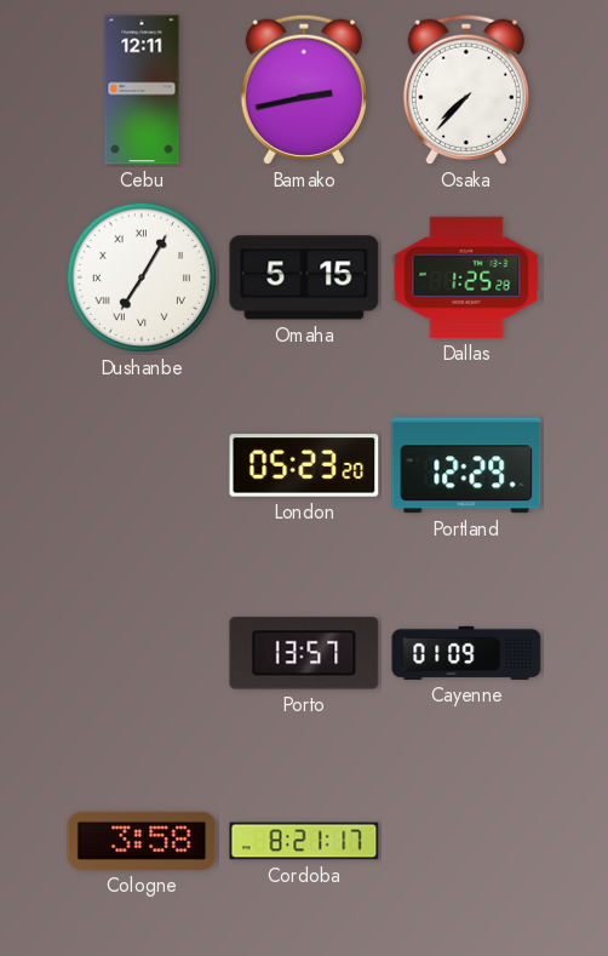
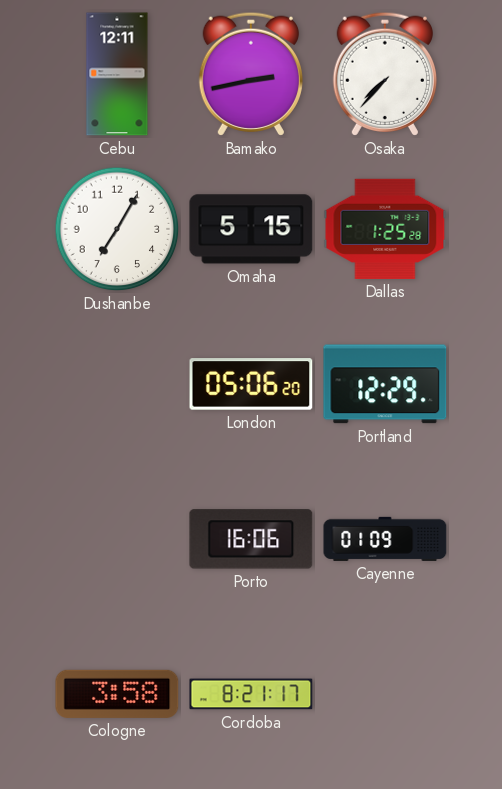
Dushanbe numerals: Roman -> Arabic (117, 229)
London: 05:23 -> 05:06 (251, 384)
Porto: 13:57 -> 16:06 (251, 539)
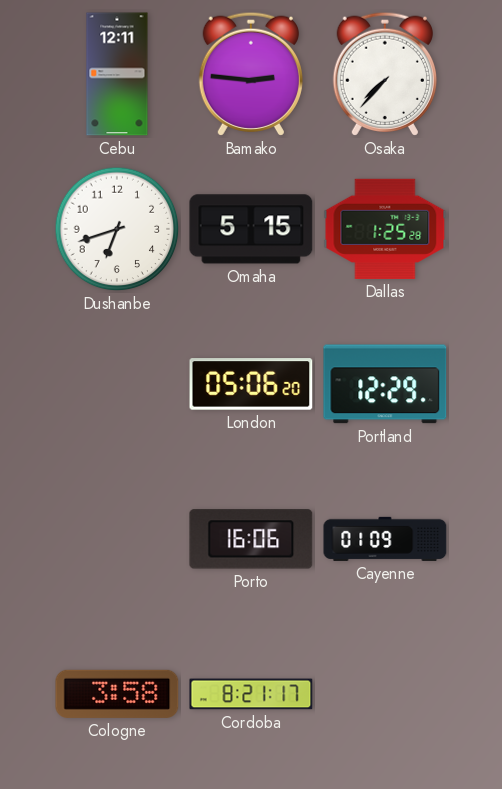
Bamako: 2:43 -> 2:46 (251, 74)
Dushanbe: 7:05 -> 6:42 (117, 229)
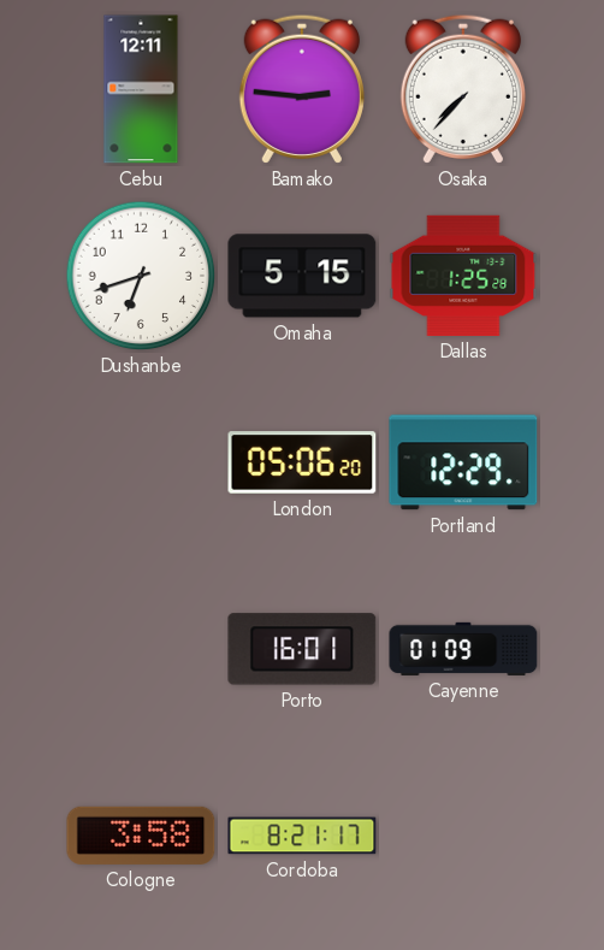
Porto: 16:06 -> 16:01 (302, 649)
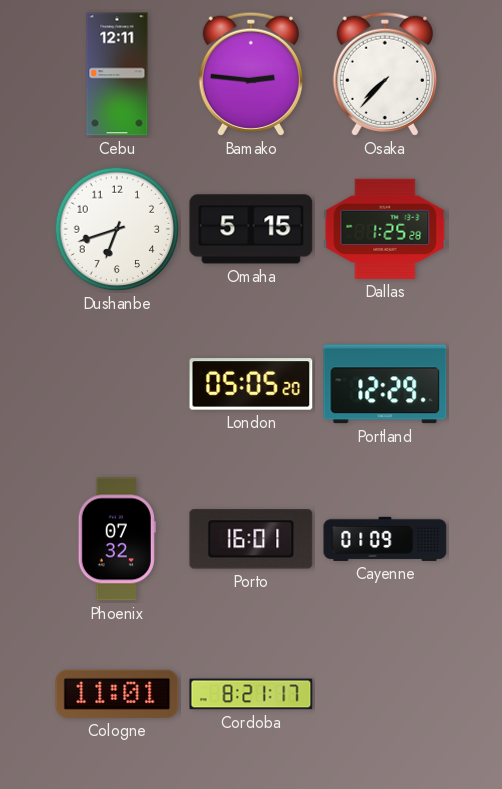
London: 05:06 -> 05:05 (251, 384)
Phoenix: none -> 07:32 (117, 539)
Cologne: 3:58 -> 11:01 (117, 694)
